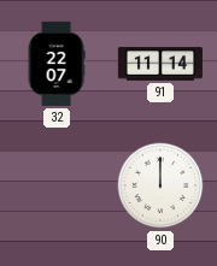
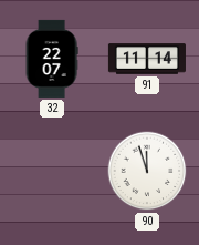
90: 12:00 -> 11:57 (147, 171)
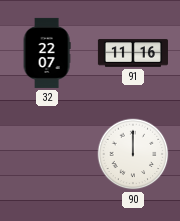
91: 11:14 -> 11:16 (133, 53)
90: 11:57 -> 12:00 (133, 154)
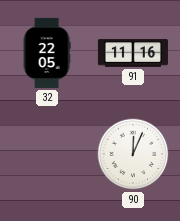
32: 22:07 -> 22:05 (47, 53)
90: 12:00 -> 12:04 (133, 154)
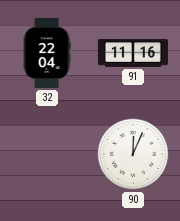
32: 22:05 -> 22:04 (47, 53)
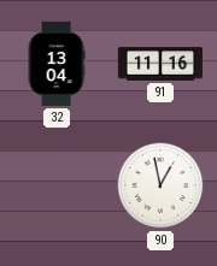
32: 22:04 -> 13:04 (57, 64)
90: 12:04 -> 12:58 (160, 185)
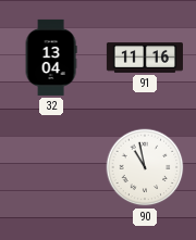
90: 12:58 -> 10:58 (145, 167)
